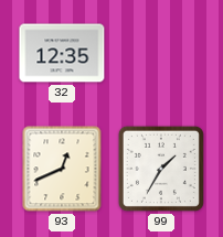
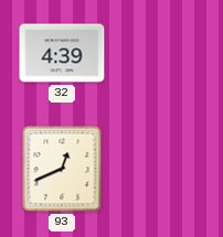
32: 12:35 -> 4:39 (62, 53)
99: 1:35 -> none (161, 169)
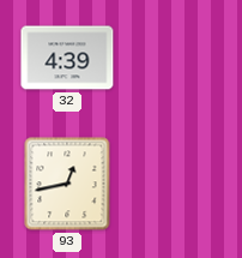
93: 12:41 -> 12:43 (67, 184)
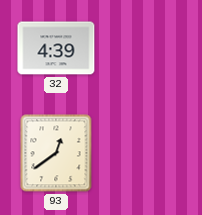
93: 12:43 -> 12:39 (56, 153)
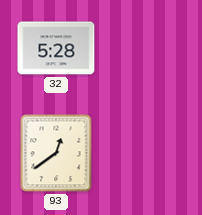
32: 4:39 -> 5:28 (56, 48)
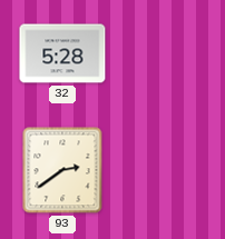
93: 12:39 -> 2:39 (62, 170)
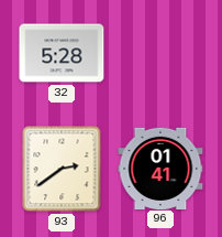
96: none -> 01:41 (160, 168)
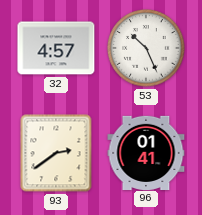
32: 5:28 -> 4:57 (56, 48)
53: none -> 10:26 (146, 48)
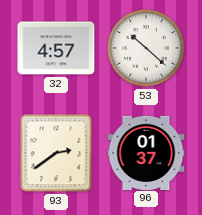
53: 10:26 -> 10:22 (146, 48)
96: 01:41 -> 01:37 (146, 152)
